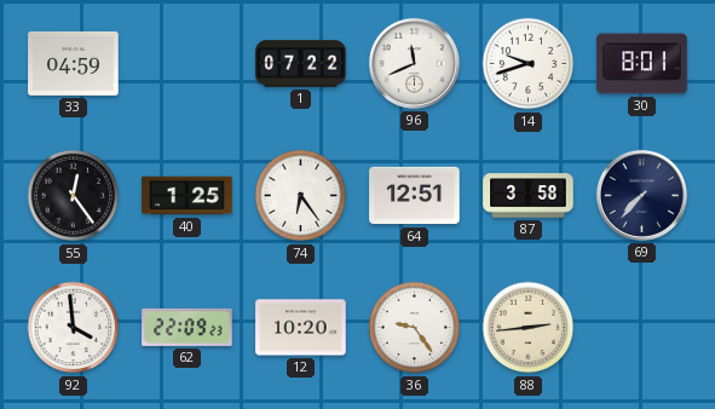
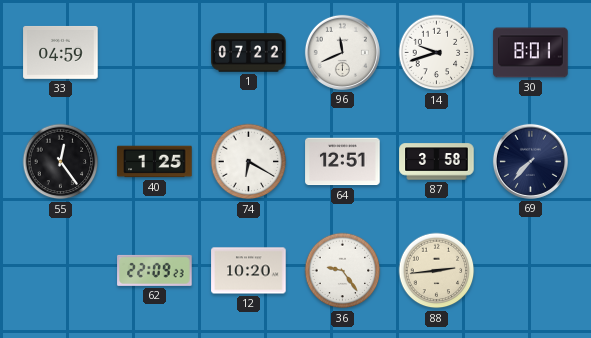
74: 6:24 -> 6:20 (249, 162)
92: 3:59 -> none (74, 328)
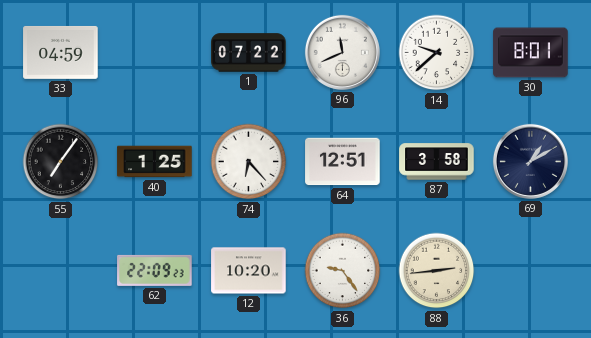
14: 9:42 -> 9:38 (437, 53)
55: 12:24 -> 7:06 (61, 162)
74: 6:20 -> 6:23 (249, 162)
69: 7:37 -> 1:10 (530, 161)
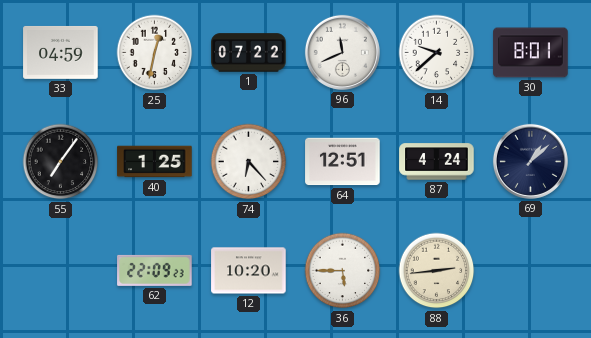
25: none -> 12:32 (155, 53)
87: 3:58 -> 4:24 (437, 162)
69: 1:10 -> 1:08 (530, 161)
36: 9:24 -> 5:45 (343, 271)
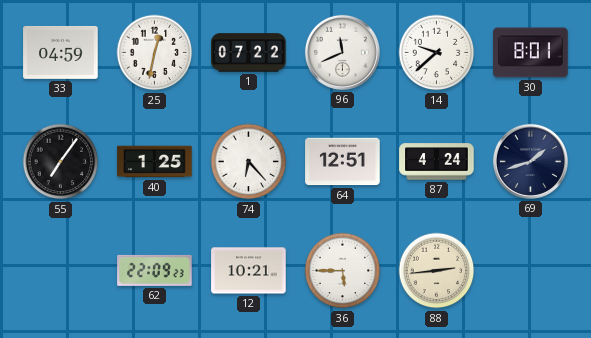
69: 1:08 -> 1:42 (530, 161)
12: 10:20 -> 10:21 (249, 271)
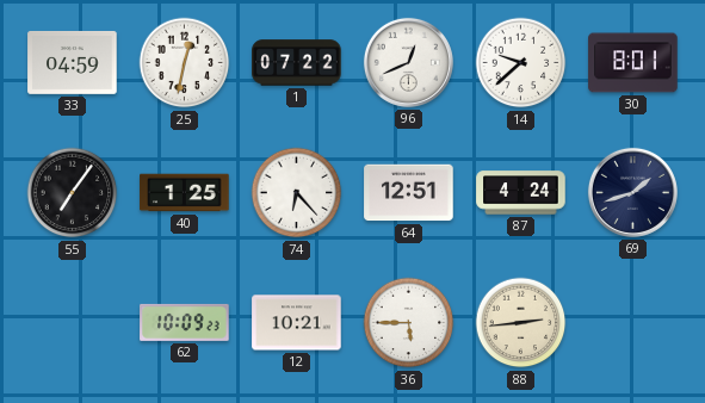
96: 11:41 -> 12:41 (408, 62)
62: 22:09 -> 10:09 (185, 322)
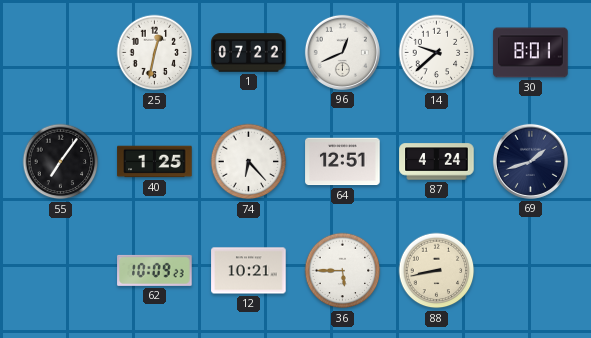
33: 04:59 -> none (73, 62)
88: 2:44 -> 8:43 (437, 271)
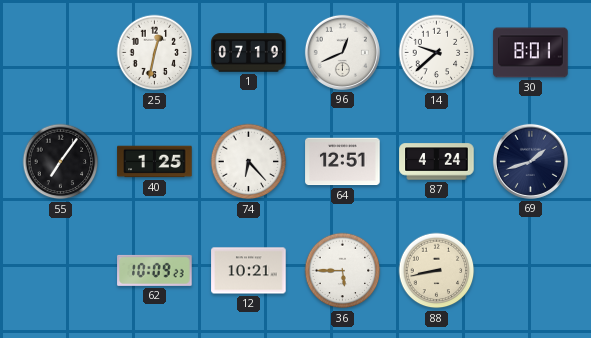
1: 07:22 -> 07:19 (249, 53)
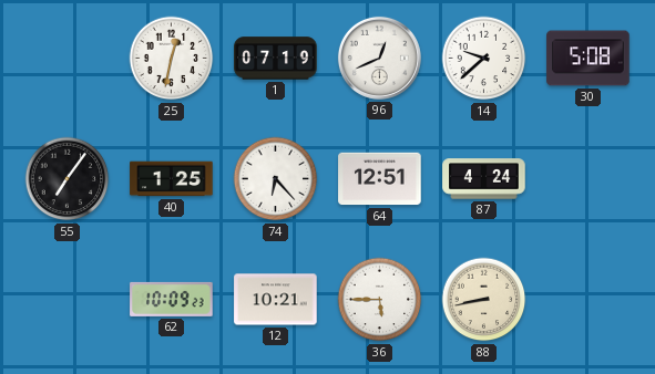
30: 8:01 -> 5:08 (589, 59)
69: 1:42 -> none (530, 161)
